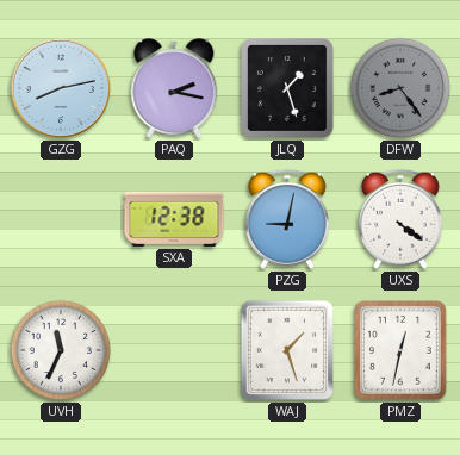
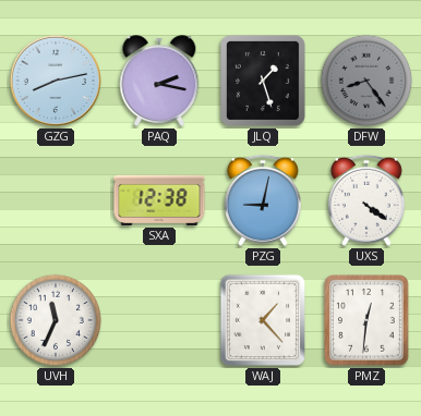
WAJ: 1:27 -> 1:23 (262, 320)
PMZ: 12:32 -> 12:31 (366, 321)
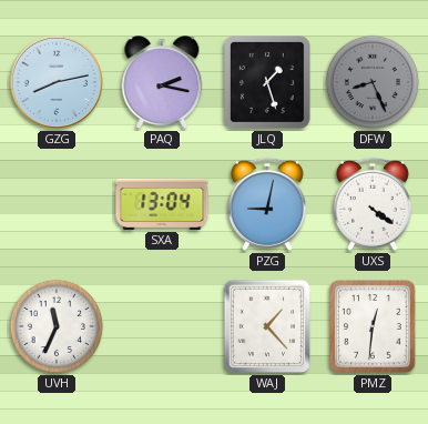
DFW: 8:24 -> 8:26 (373, 82)
SXA: 12:38 -> 13:04 (162, 204)
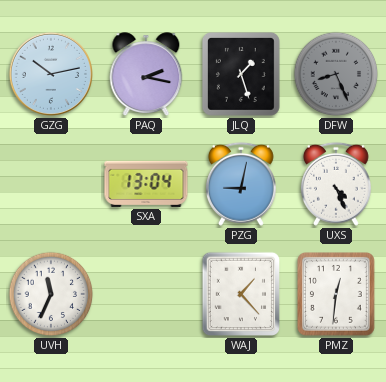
GZG: 8:13 -> 10:13 (51, 74)
UXS: 4:21 -> 4:26 (336, 184)
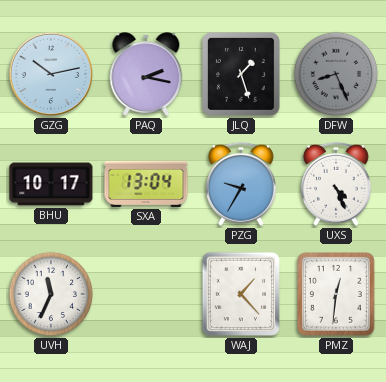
BHU: none -> 10:17 (51, 184)
PZG: 9:02 -> 9:35 (241, 184)
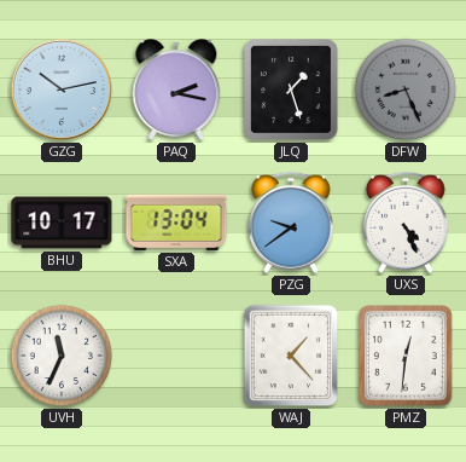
PZG: 9:35 -> 9:39 (291, 223)
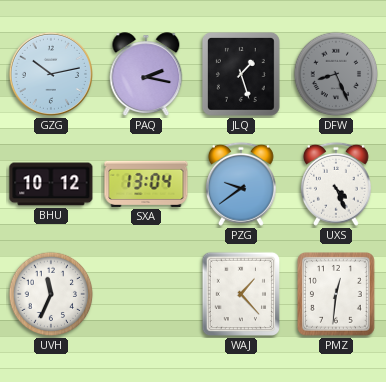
BHU: 10:17 -> 10:12 (51, 184)
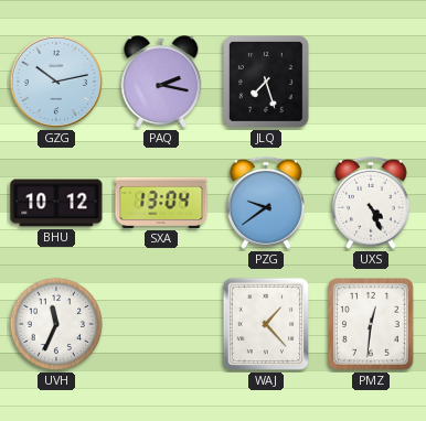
JLQ: 1:27 -> 7:27 (266, 83)
DFW: 8:26 -> none (336, 74)
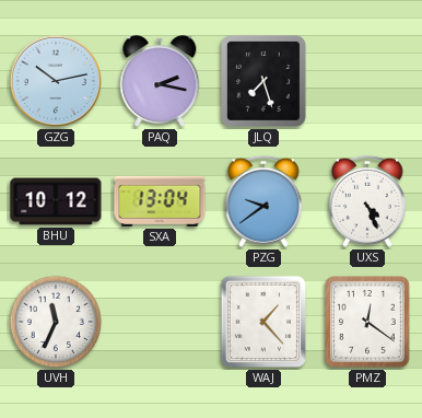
PMZ: 12:31 -> 12:21 (367, 323)
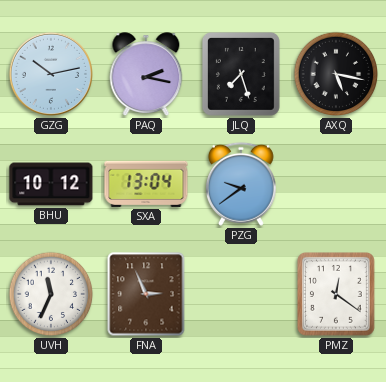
AXQ: none -> 5:17 (336, 74)
UXS: 4:26 -> none (367, 201)
FNA: none -> 2:56 (146, 294)
WAJ: 1:23 -> none (262, 322)
